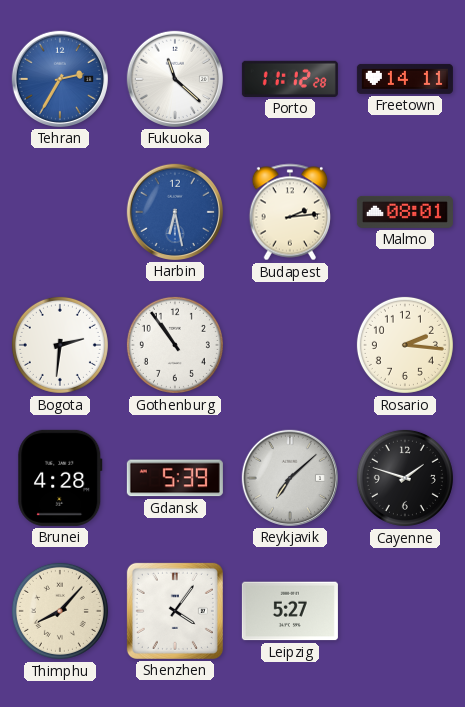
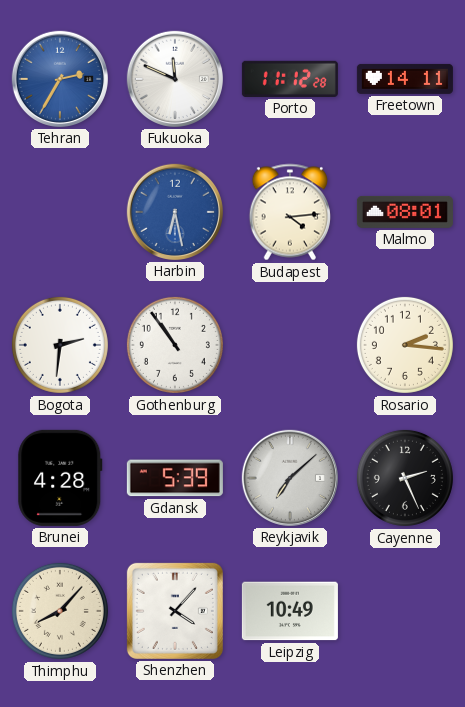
Fukuoka: 11:22 -> 11:49 (175, 79)
Budapest: 2:14 -> 4:14 (290, 212)
Cayenne: 1:48 -> 2:26 (405, 478)
Shenzhen: 4:06 -> 4:07 (175, 611)
Leipzig: 5:27 -> 10:49 (290, 611)
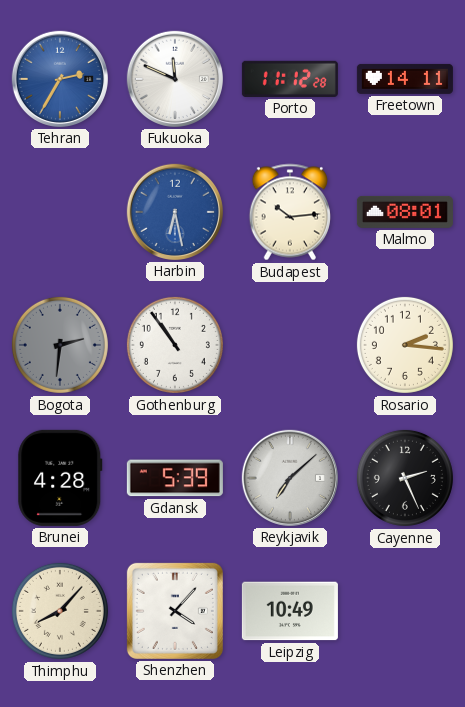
Budapest: 4:14 -> 10:14 (290, 212)
Bogota dial: white -> grey (60, 345)
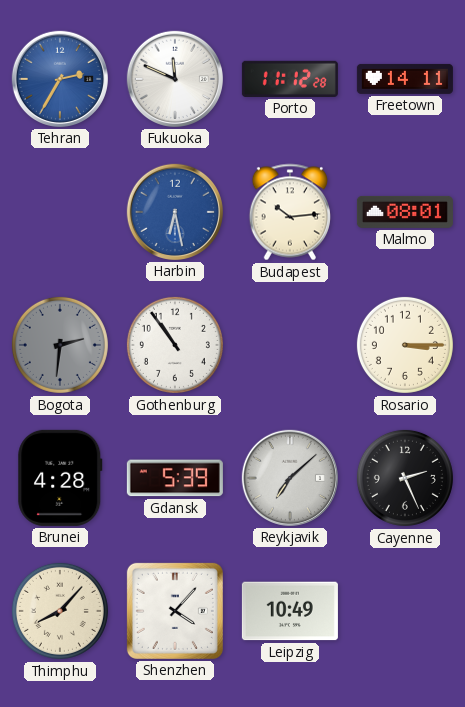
Rosario: 2:16 -> 3:15 (405, 345)
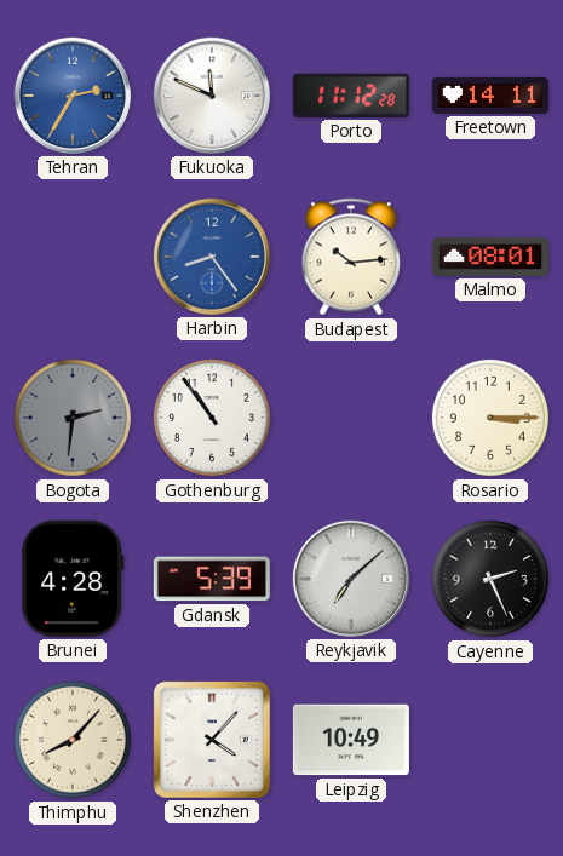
Harbin: 6:28 -> 8:24 (212, 257)
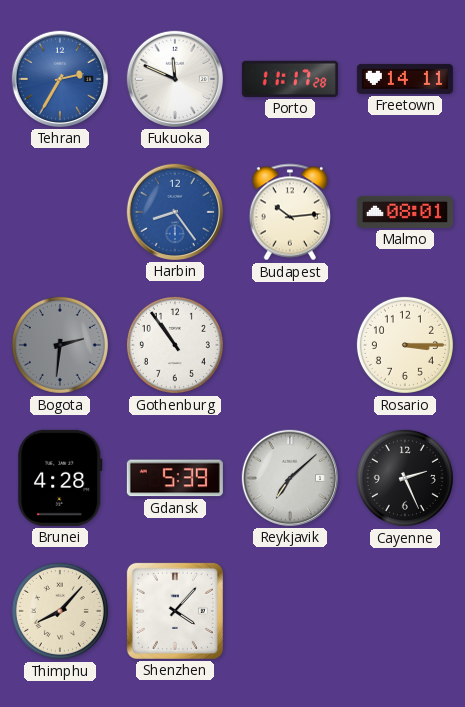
Porto: 11:12 -> 11:17 (290, 79)
Leipzig: 10:49 -> none (351, 740)
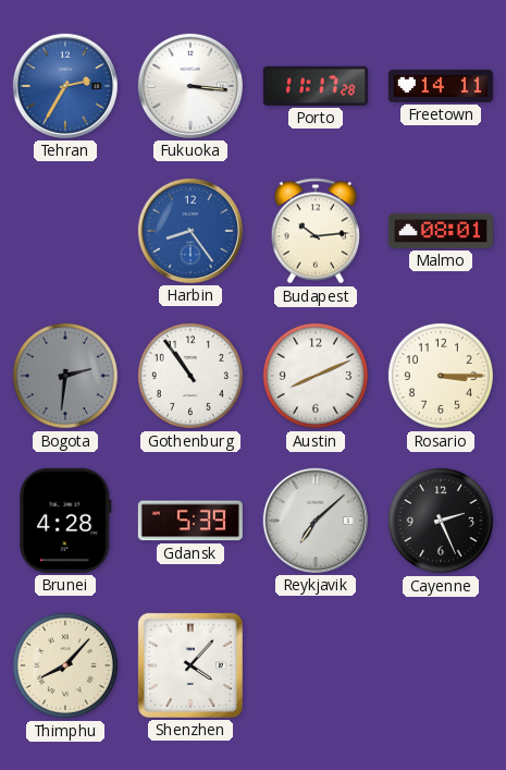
Fukuoka: 11:49 -> 3:16 (190, 86)
Austin: none -> 8:11 (316, 376)
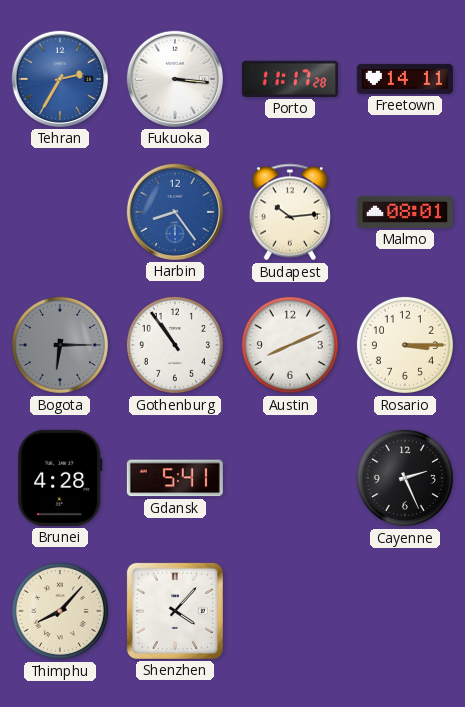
Bogota: 2:31 -> 6:15 (60, 345)
Gdansk: 5:39 -> 5:41 (175, 478)
Reykjavik: 7:08 -> none (316, 521)
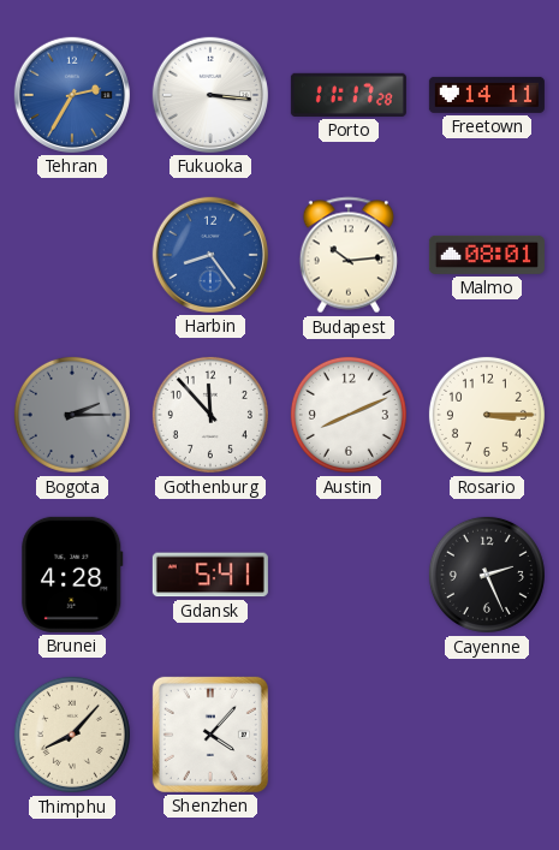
Bogota: 6:15 -> 2:15 (72, 415)
Gothenburg: 10:54 -> 11:53 (210, 415)
